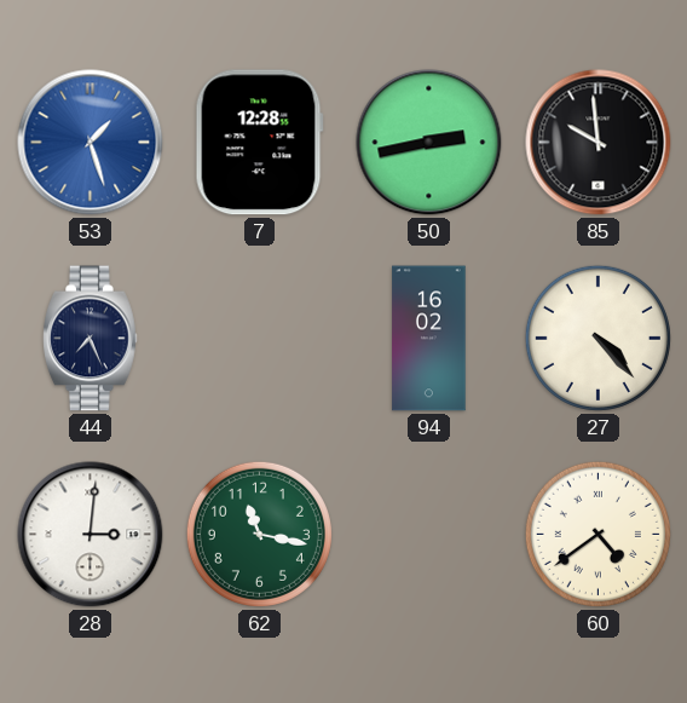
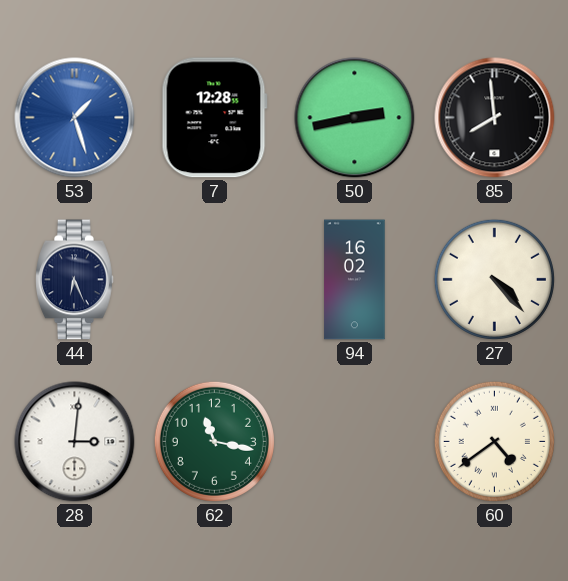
85: 9:59 -> 7:59 (495, 118)
44: 7:26 -> 6:26 (75, 280)
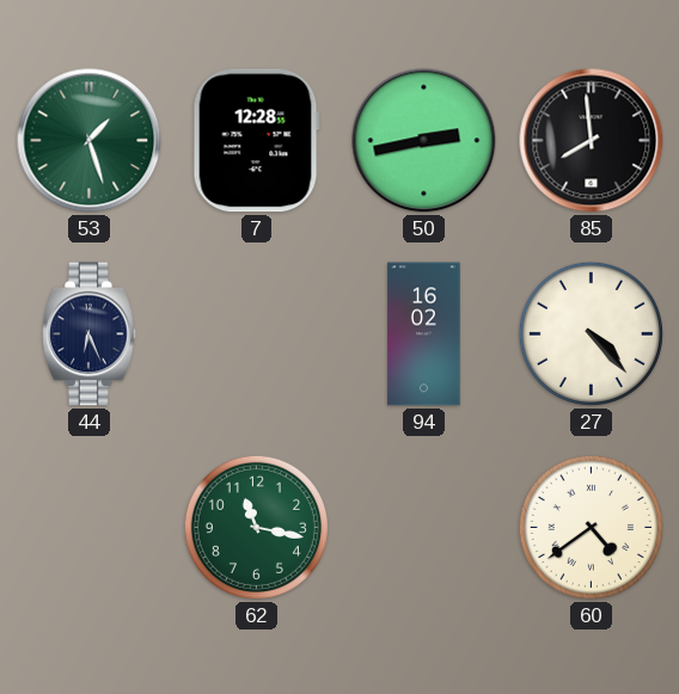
53 dial: blue -> green (90, 141)
28: 3:01 -> none (75, 442)
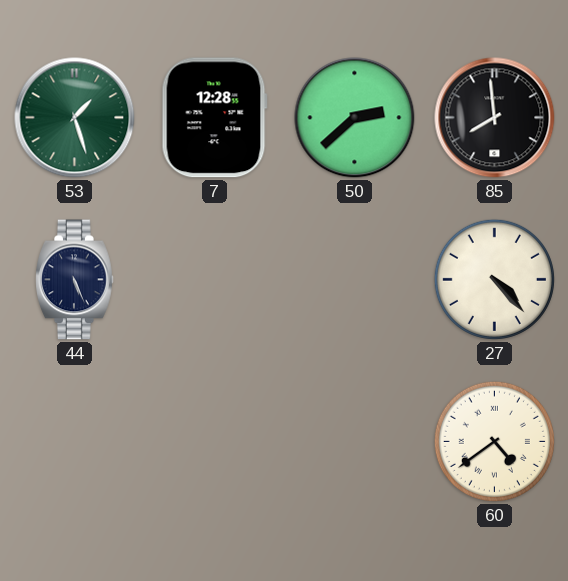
50: 2:43 -> 2:38 (355, 118)
44: 6:26 -> 5:26 (75, 280)
94: 16:02 -> none (424, 334)
62: 11:17 -> none (256, 527)
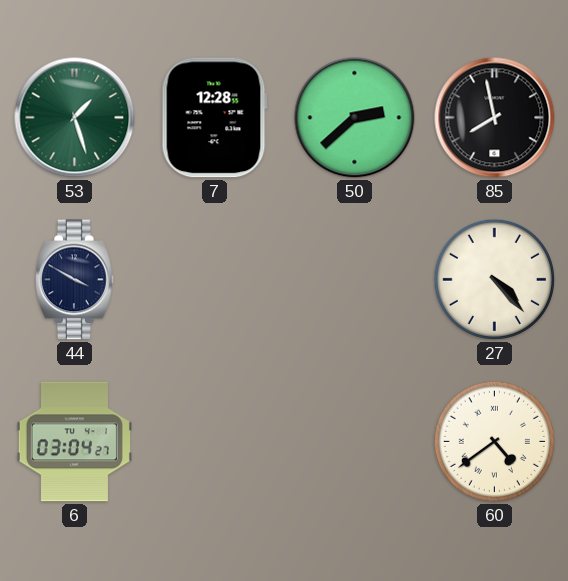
85: 7:59 -> 7:58 (495, 118)
44: 5:26 -> 3:50 (75, 280)
6: none -> 03:04 (74, 442)
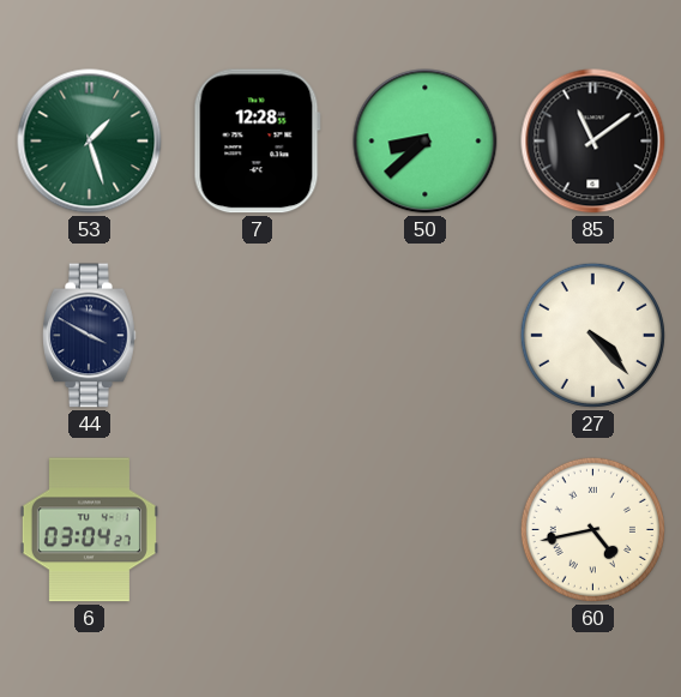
50: 2:38 -> 8:38 (426, 142)
85: 7:58 -> 11:09 (593, 142)
60: 4:39 -> 4:43 (592, 529)
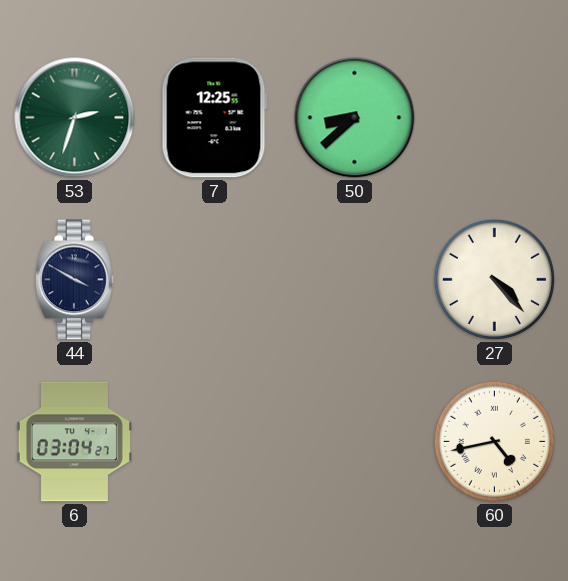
53: 1:27 -> 2:33 (75, 118)
7: 12:28 -> 12:25 (214, 118)
85: 11:09 -> none (593, 142)
